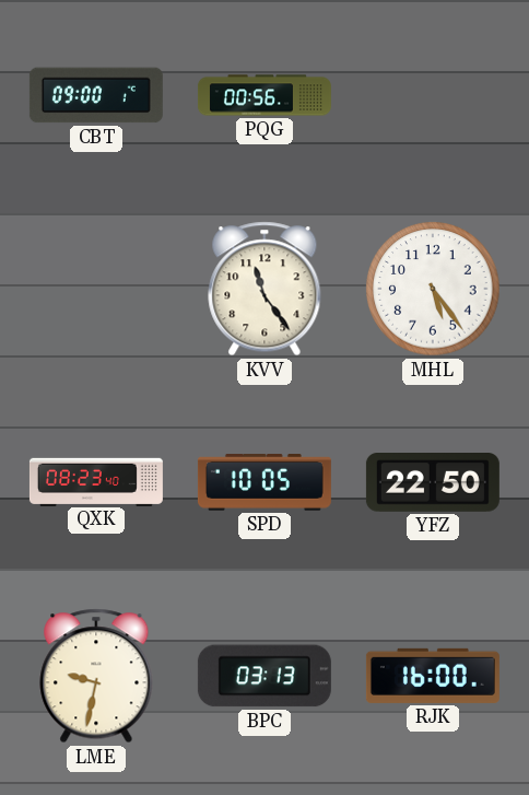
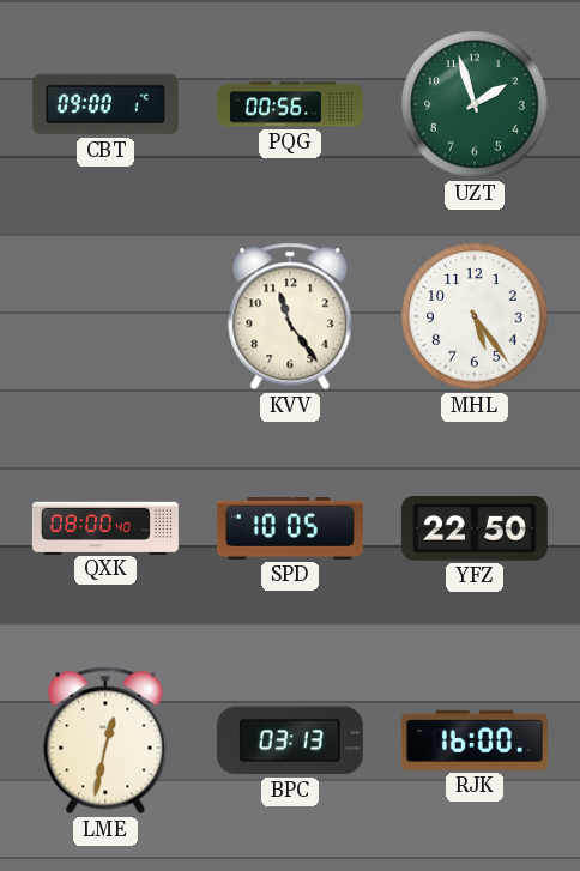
UZT: none -> 1:57 (475, 104)
QXK: 08:23 -> 08:00 (105, 527)
LME: 9:32 -> 12:32 (105, 740)
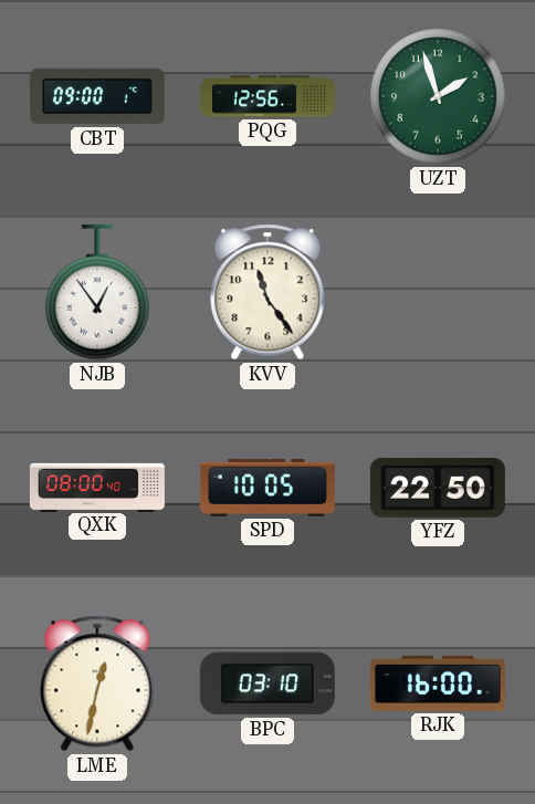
PQG: 00:56 -> 12:56 (267, 96)
NJB: none -> 12:54 (97, 292)
MHL: 5:24 -> none (475, 316)
BPC: 03:13 -> 03:10 (267, 683)
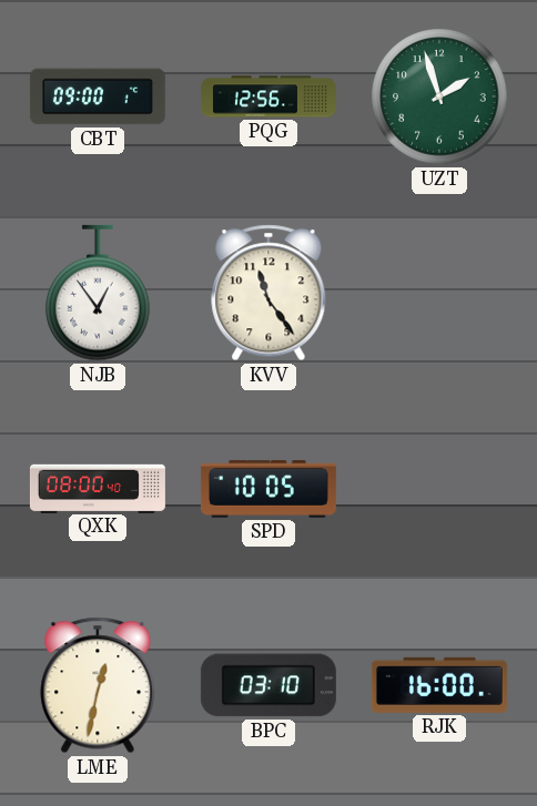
YFZ: 22:50 -> none (438, 489)
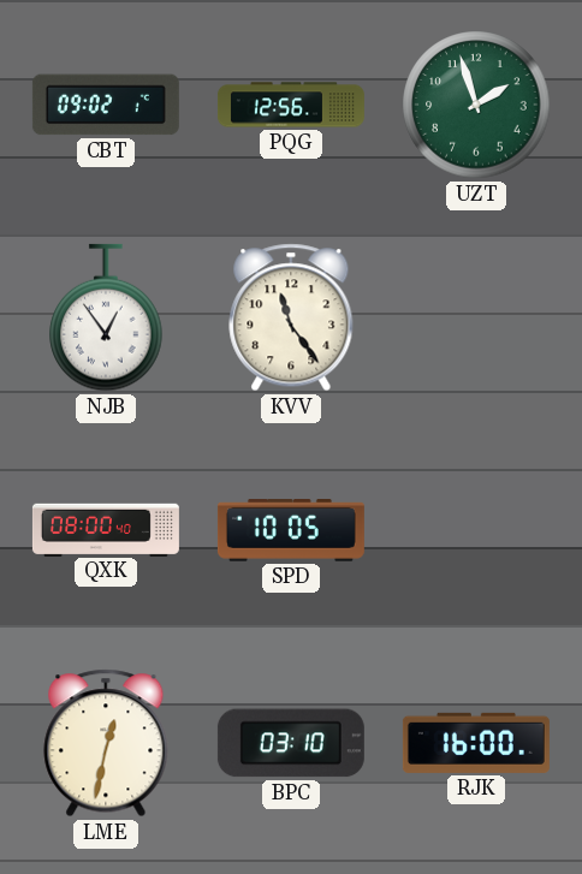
CBT: 09:00 -> 09:02 (106, 105)
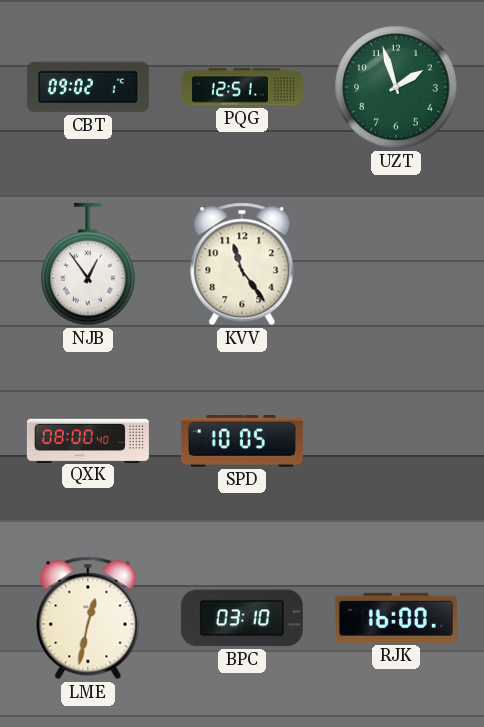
PQG: 12:56 -> 12:51 (242, 87)
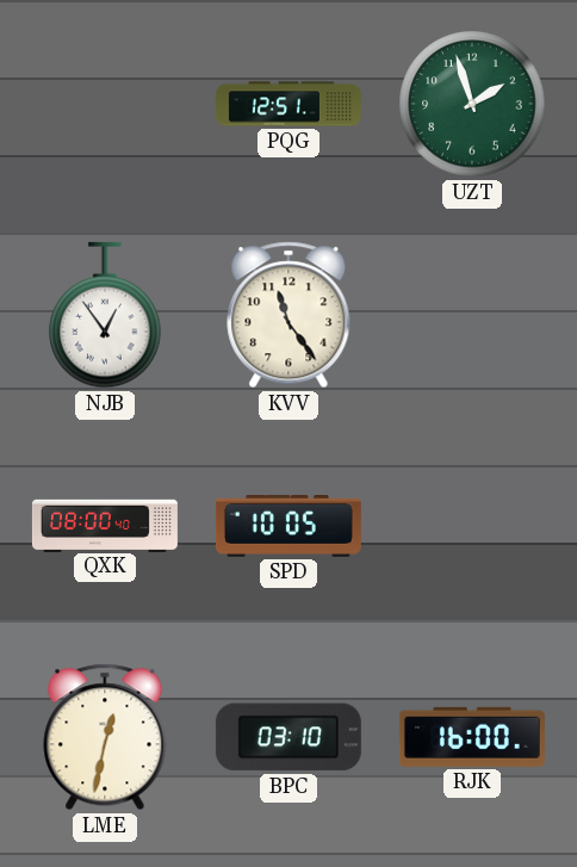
CBT: 09:02 -> none (88, 87)
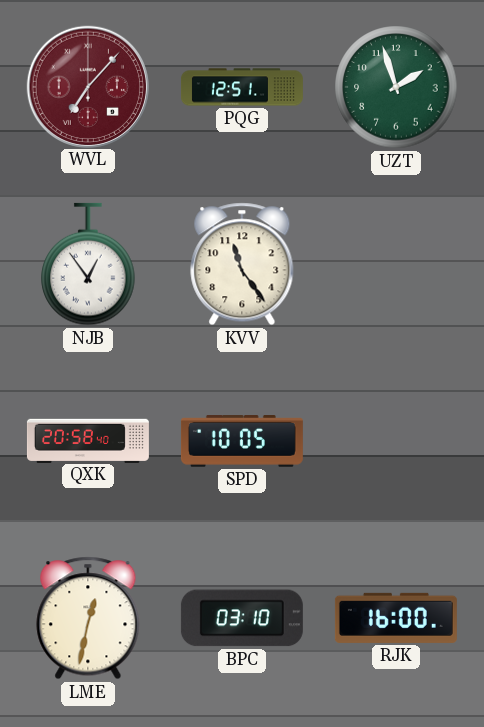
WVL: none -> 7:07 (87, 86)
QXK: 08:00 -> 20:58 (88, 440)
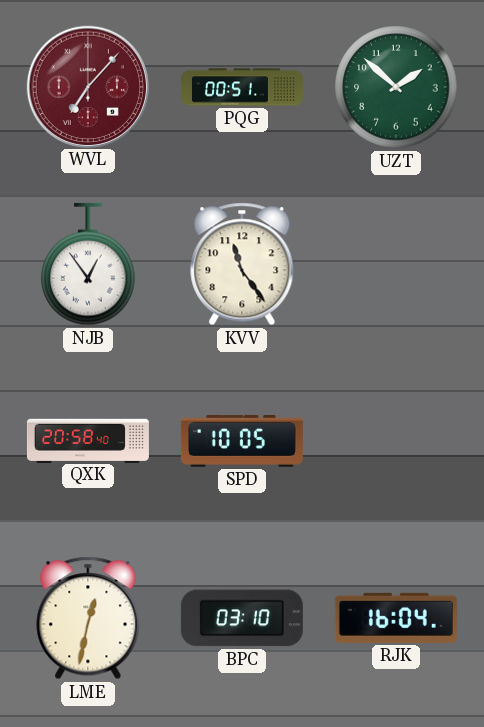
PQG: 12:51 -> 00:51 (242, 87)
UZT: 1:57 -> 1:52 (396, 87)
RJK: 16:00 -> 16:04 (396, 618)
